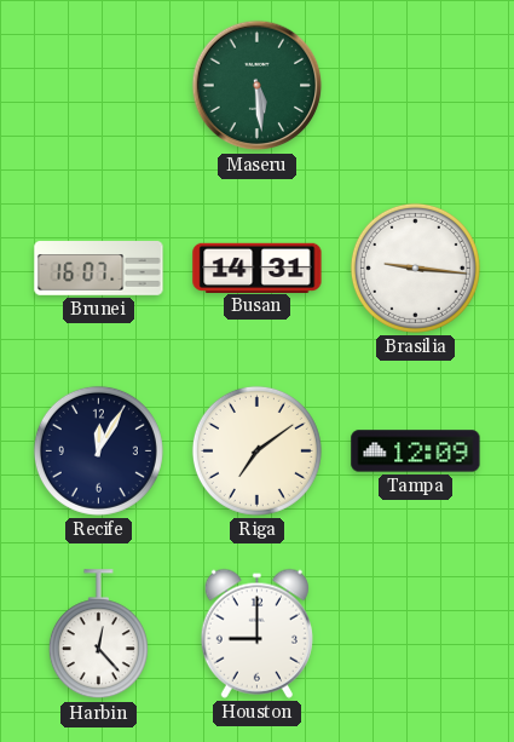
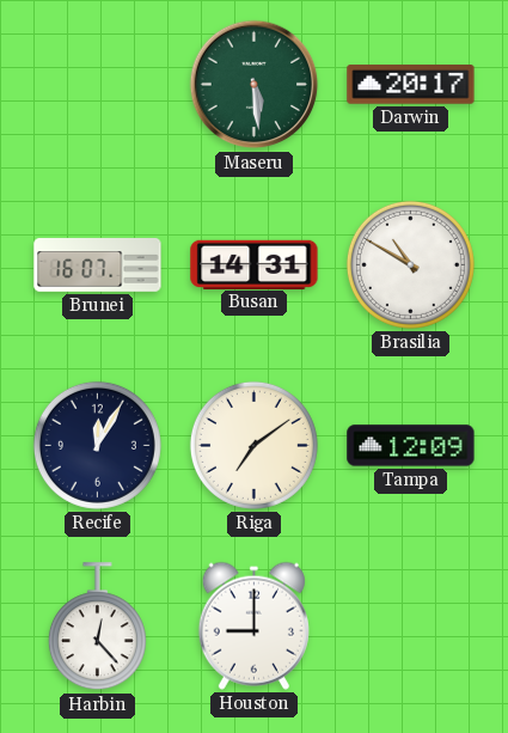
Darwin: none -> 20:17 (411, 85)
Brasilia: 9:16 -> 10:50 (410, 264)
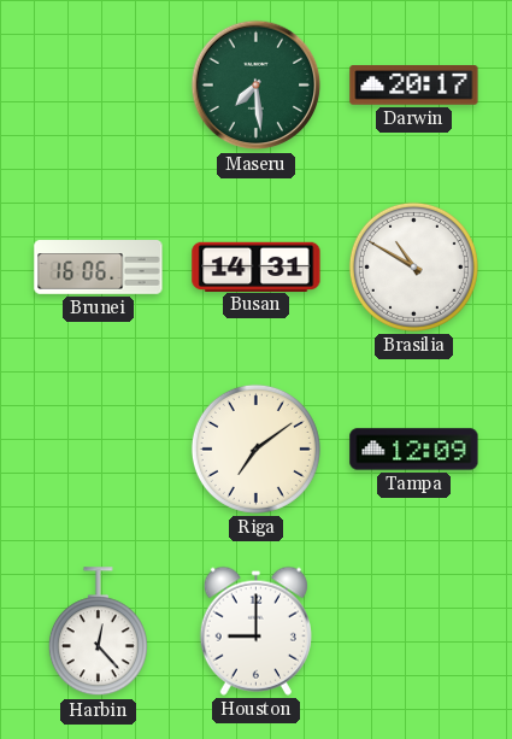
Maseru: 5:29 -> 7:29 (257, 86)
Brunei: 16:07 -> 16:06 (99, 268)
Recife: 12:05 -> none (97, 445)
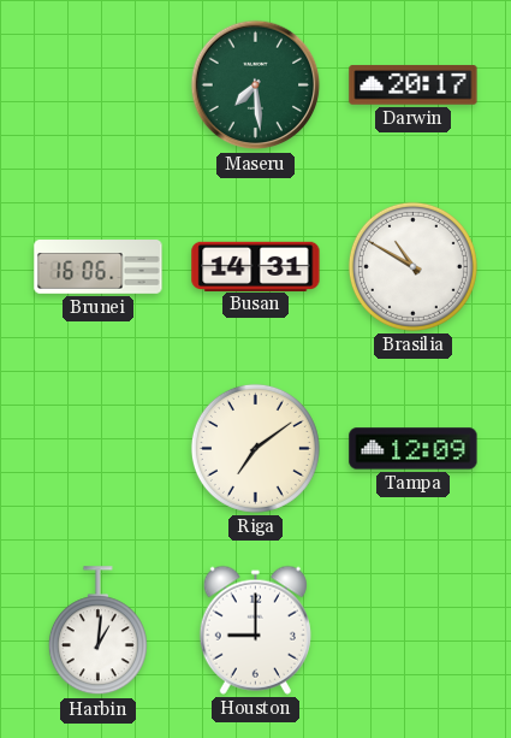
Harbin: 12:23 -> 1:01 (97, 631)
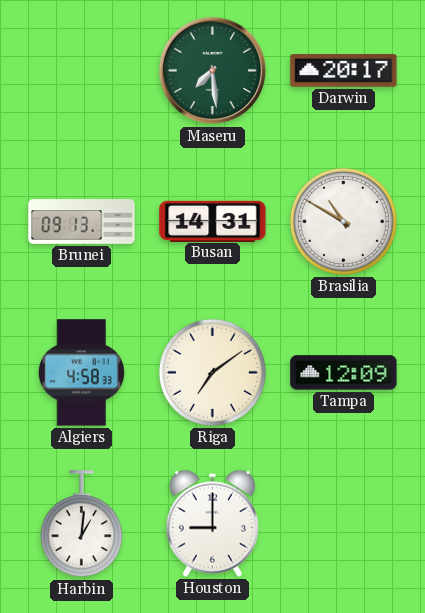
Brunei: 16:06 -> 09:13 (82, 222)
Algiers: none -> 4:58 (81, 373)
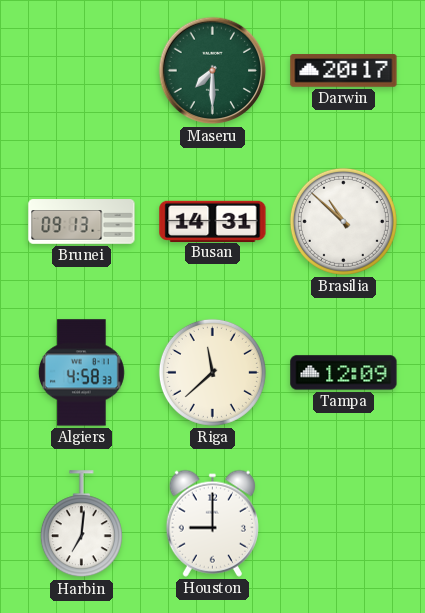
Maseru: 7:29 -> 7:30 (213, 71)
Brasilia: 10:50 -> 10:52 (343, 221)
Riga: 7:09 -> 11:38 (212, 372)
Harbin: 1:01 -> 7:01 (81, 524)
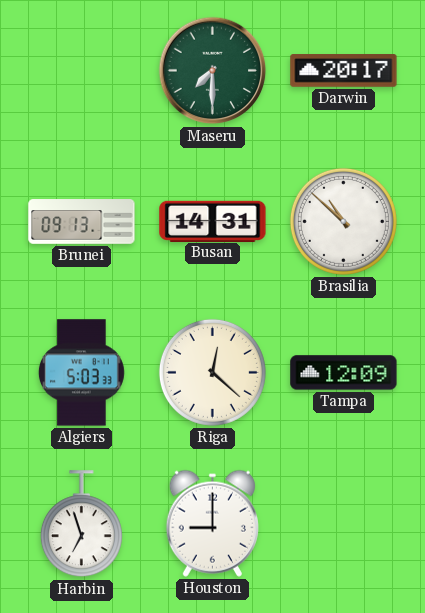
Algiers: 4:58 -> 5:03 (81, 373)
Riga: 11:38 -> 12:22 (212, 372)
Harbin: 7:01 -> 6:57 (81, 524)
